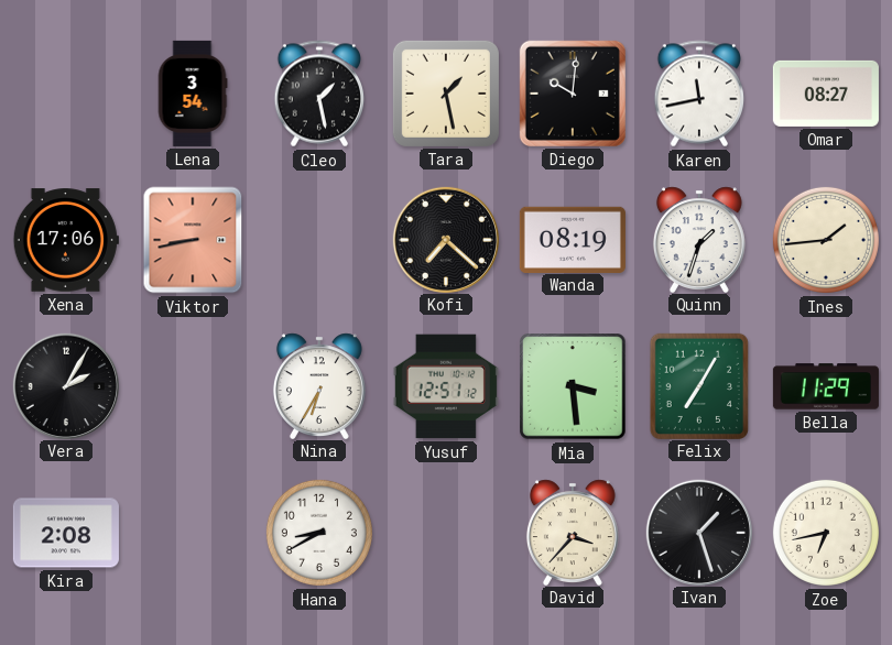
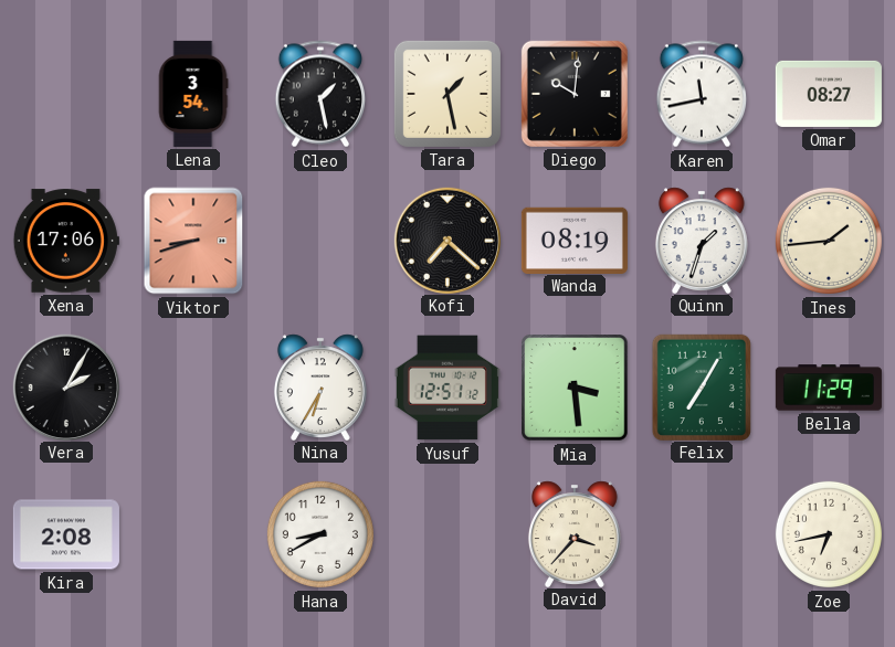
Viktor: 8:43 -> 8:42 (193, 241)
Ivan: 1:27 -> none (698, 532)
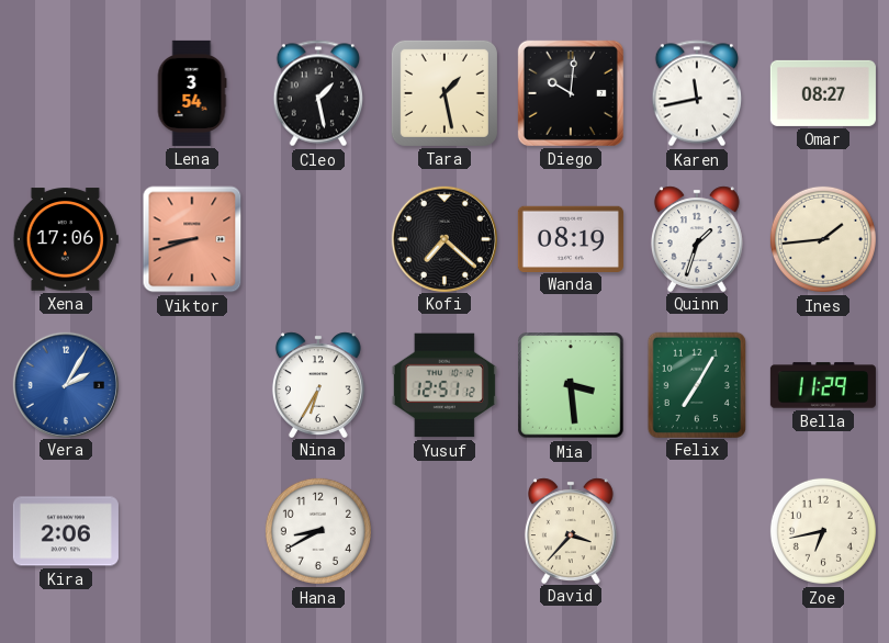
Vera dial: black -> blue (65, 384)
Kira: 2:08 -> 2:06 (66, 531)
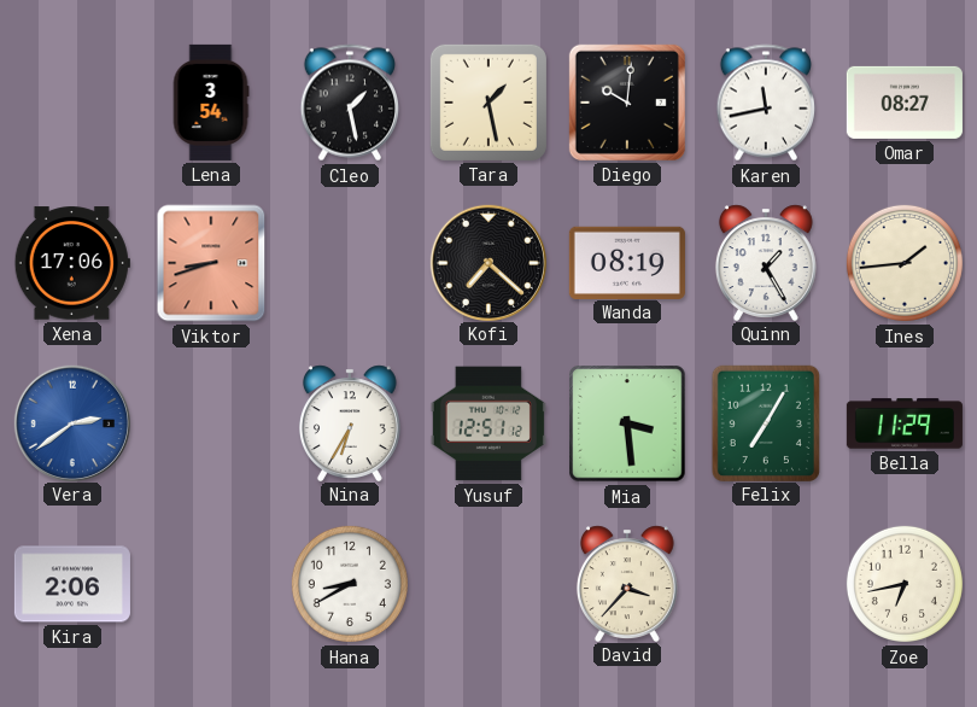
Quinn: 1:33 -> 1:25 (766, 262)
Vera: 2:05 -> 2:39 (71, 422)
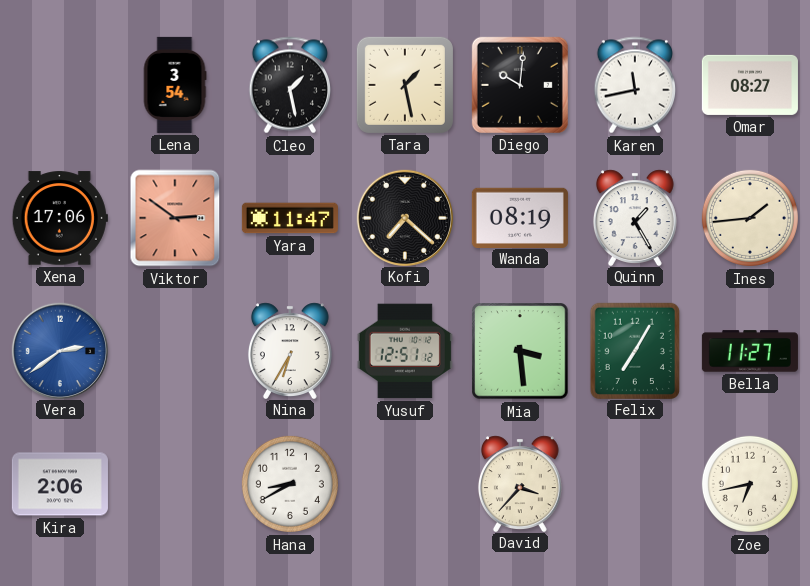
Viktor: 8:42 -> 2:51 (175, 218)
Yara: none -> 11:47 (290, 218)
Bella: 11:29 -> 11:27 (750, 351)
